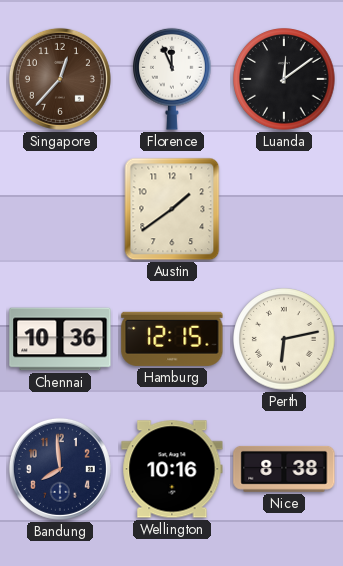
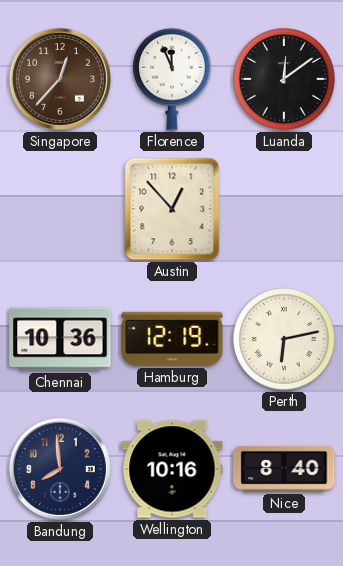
Austin: 1:39 -> 12:53 (172, 209)
Hamburg: 12:15 -> 12:19 (172, 339)
Nice: 8:38 -> 8:40 (284, 469)
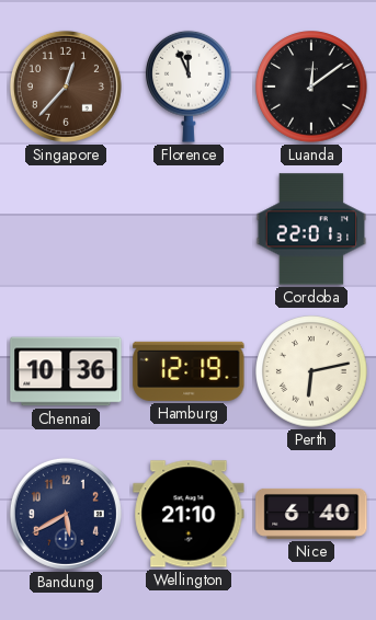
Austin: 12:53 -> none (172, 209)
Cordoba: none -> 22:01 (311, 229)
Bandung: 7:59 -> 5:40 (66, 514)
Wellington: 10:16 -> 21:10 (189, 514)
Nice: 8:40 -> 6:40 (311, 514)
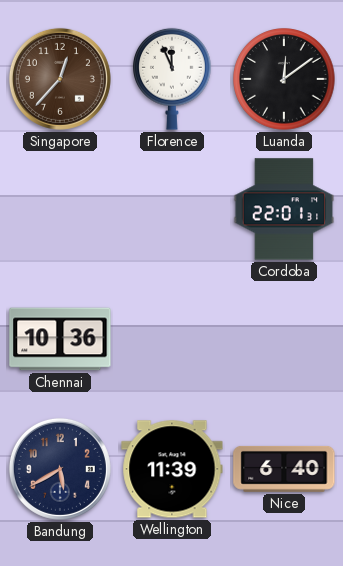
Hamburg: 12:19 -> none (189, 371)
Perth: 6:13 -> none (311, 371)
Wellington: 21:10 -> 11:39 (172, 469)
